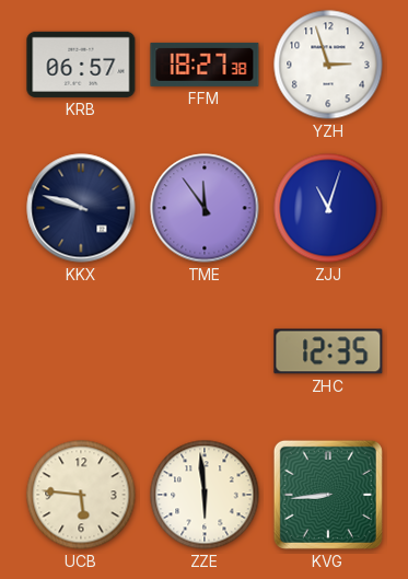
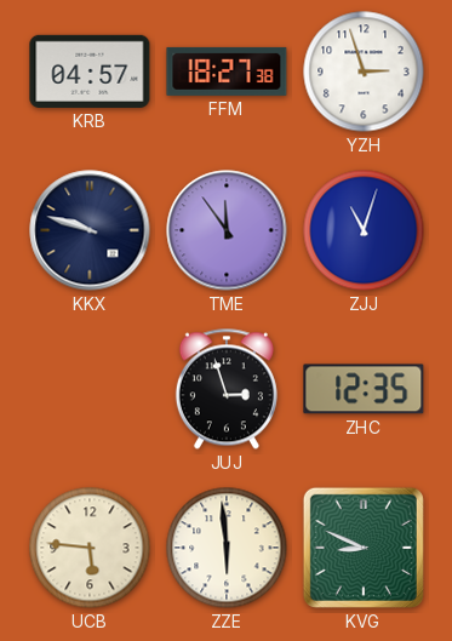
KRB: 06:57 -> 04:57 (90, 71)
JUJ: none -> 2:57 (227, 389)
KVG: 8:44 -> 8:49 (364, 548)
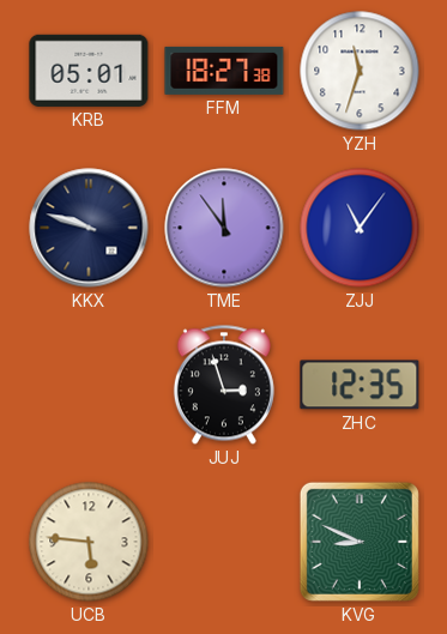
KRB: 04:57 -> 05:01 (89, 71)
YZH: 2:57 -> 11:33 (360, 71)
ZJJ: 11:03 -> 11:06 (360, 228)
ZZE: 5:59 -> none (227, 548)
